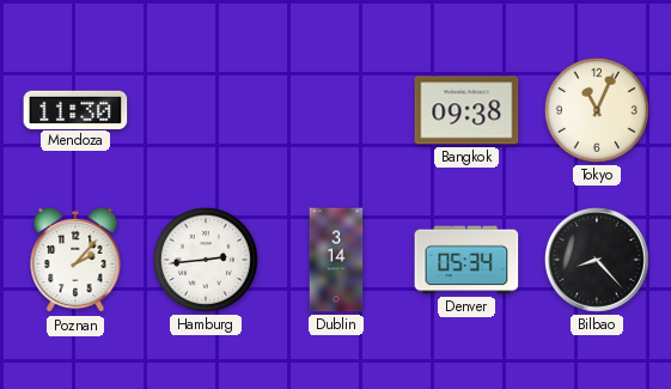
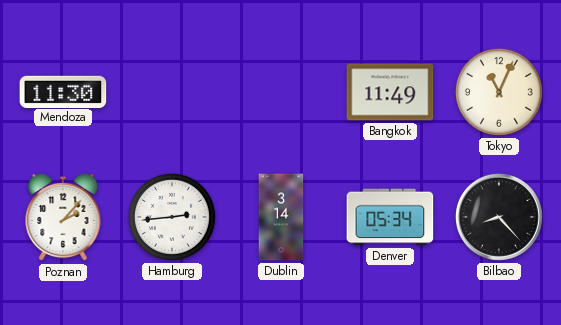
Bangkok: 09:38 -> 11:49 (390, 92)
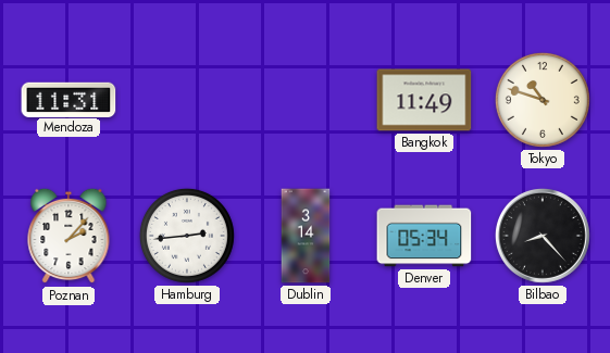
Mendoza: 11:30 -> 11:31 (69, 99)
Tokyo: 11:04 -> 10:48 (543, 100)
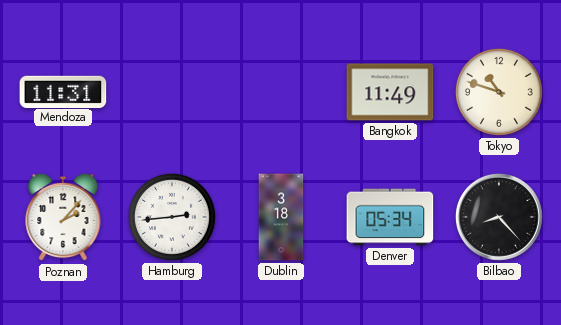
Dublin: 3:14 -> 3:18 (281, 217)
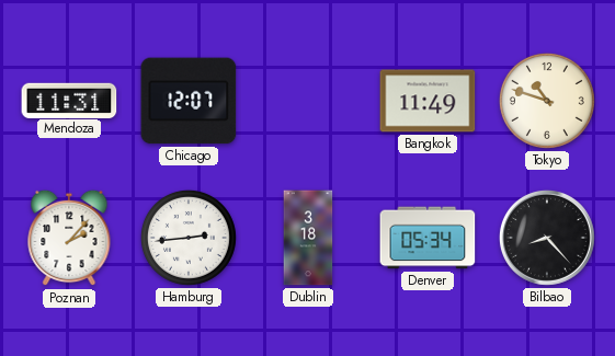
Chicago: none -> 12:07 (189, 101)
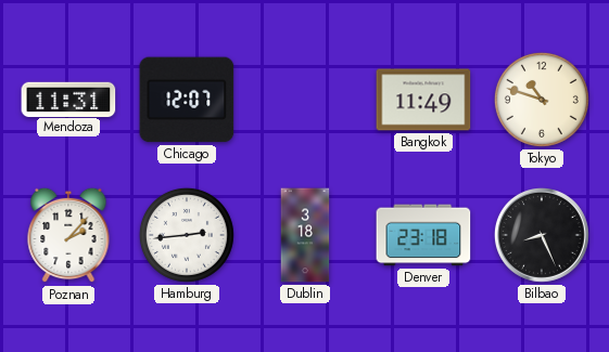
Denver: 05:34 -> 23:18 (423, 235)
Bilbao: 8:23 -> 8:26 (542, 235)
